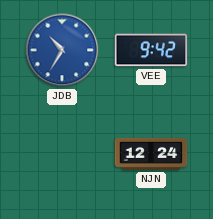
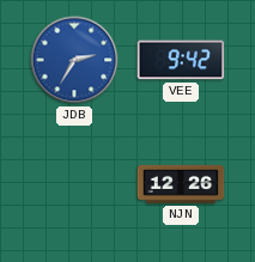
JDB: 10:35 -> 2:35 (74, 60)
NJN: 12:24 -> 12:26 (181, 184)
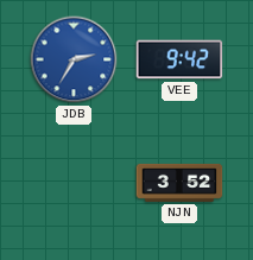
NJN: 12:26 -> 3:52 (179, 183)
